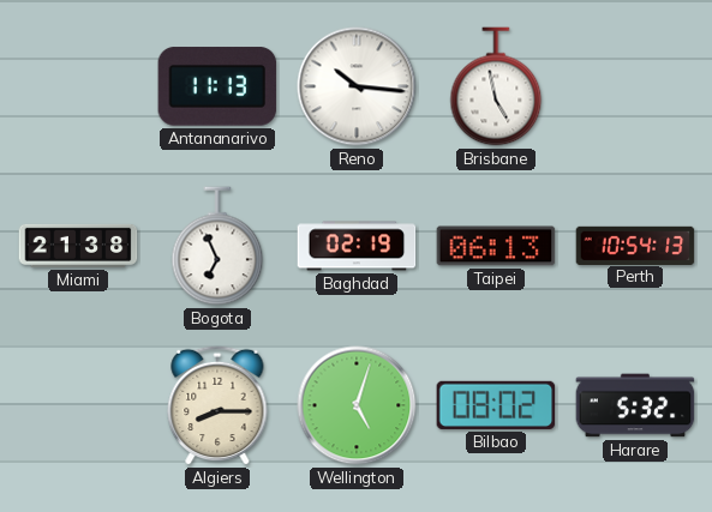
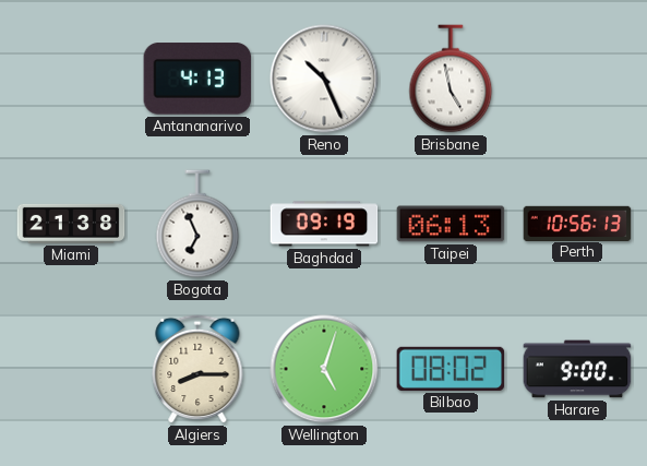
Antananarivo: 11:13 -> 4:13 (197, 79)
Reno: 10:16 -> 10:26 (324, 79)
Baghdad: 02:19 -> 09:19 (324, 224)
Perth: 10:54 -> 10:56 (577, 223)
Harare: 5:32 -> 9:00 (577, 369)
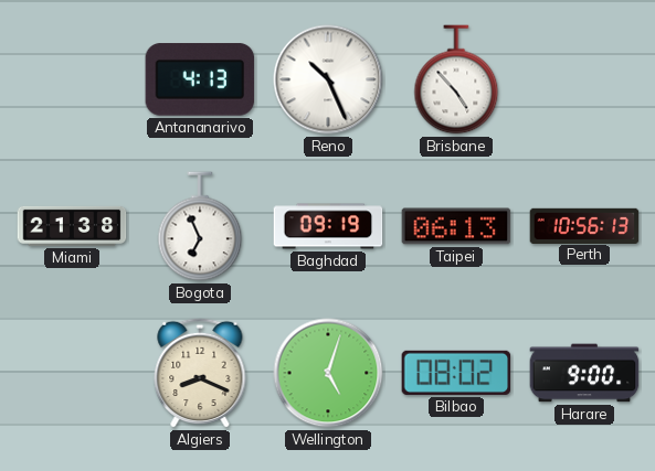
Brisbane: 4:58 -> 4:53 (456, 79)
Algiers: 8:15 -> 8:19 (200, 373)
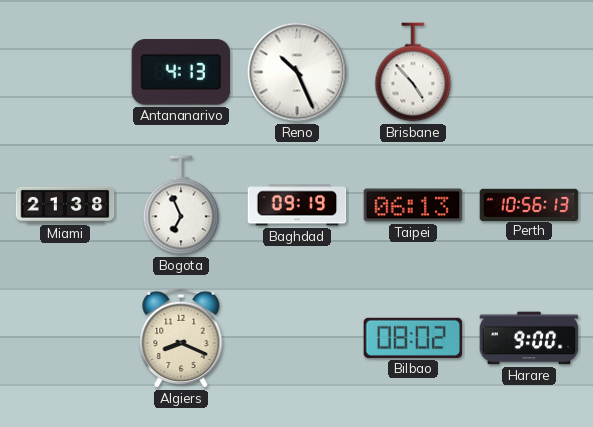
Wellington: 5:03 -> none (328, 373)
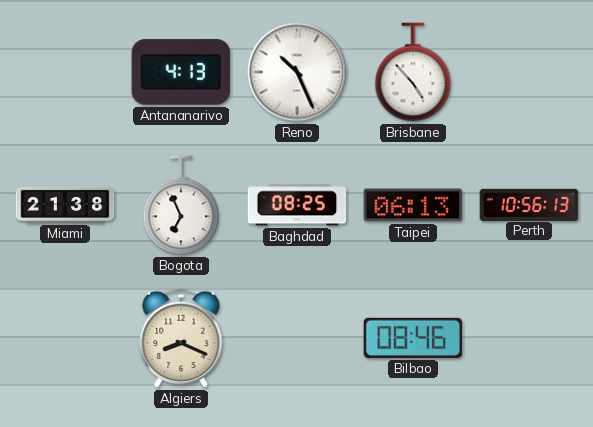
Baghdad: 09:19 -> 08:25 (297, 205)
Bilbao: 08:02 -> 08:46 (413, 338)
Harare: 9:00 -> none (529, 338)
